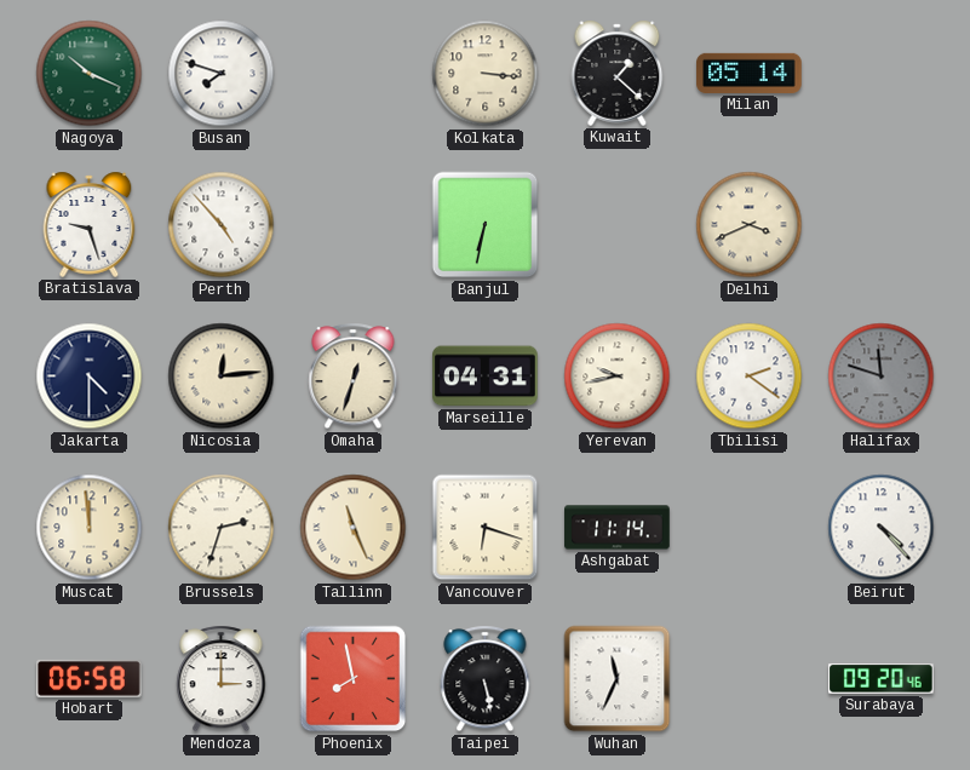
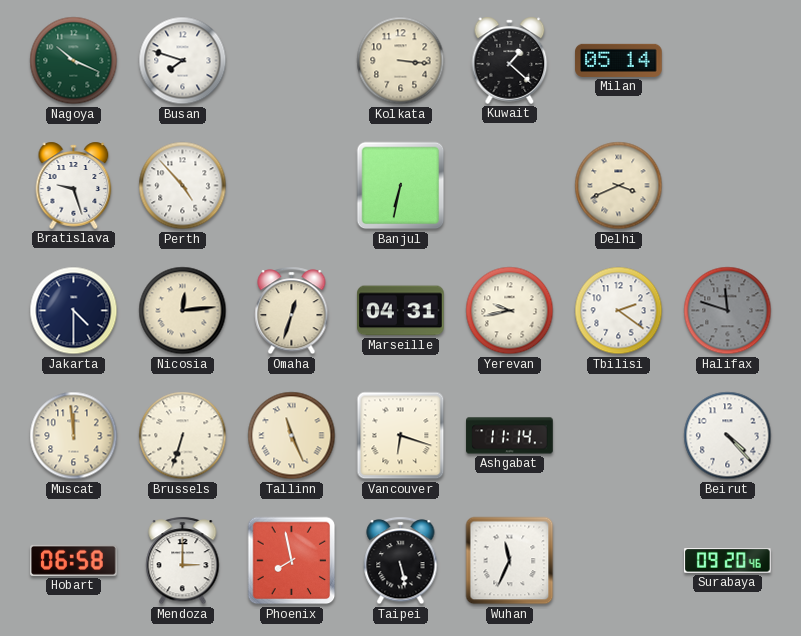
Brussels: 2:33 -> 6:33 (183, 436)
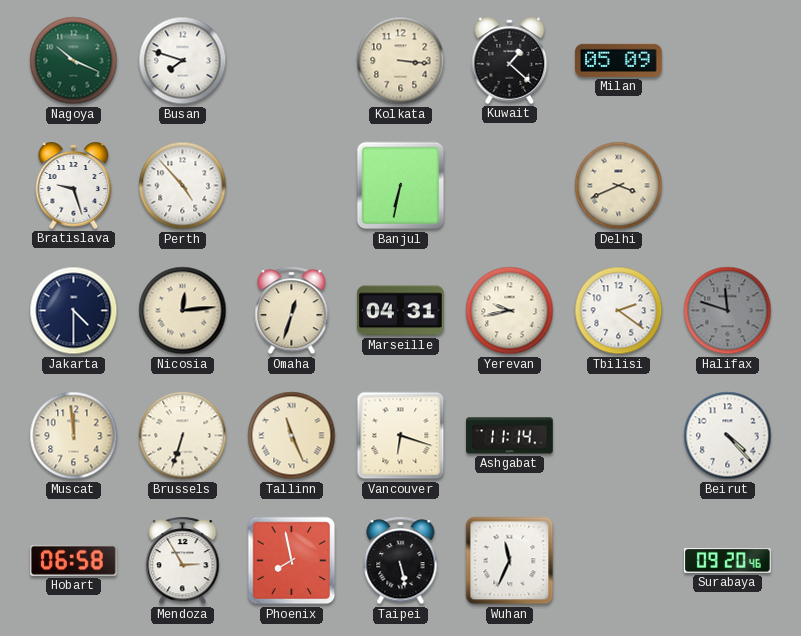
Milan: 05:14 -> 05:09 (619, 60)
Mendoza: 3:00 -> 2:55 (183, 561)
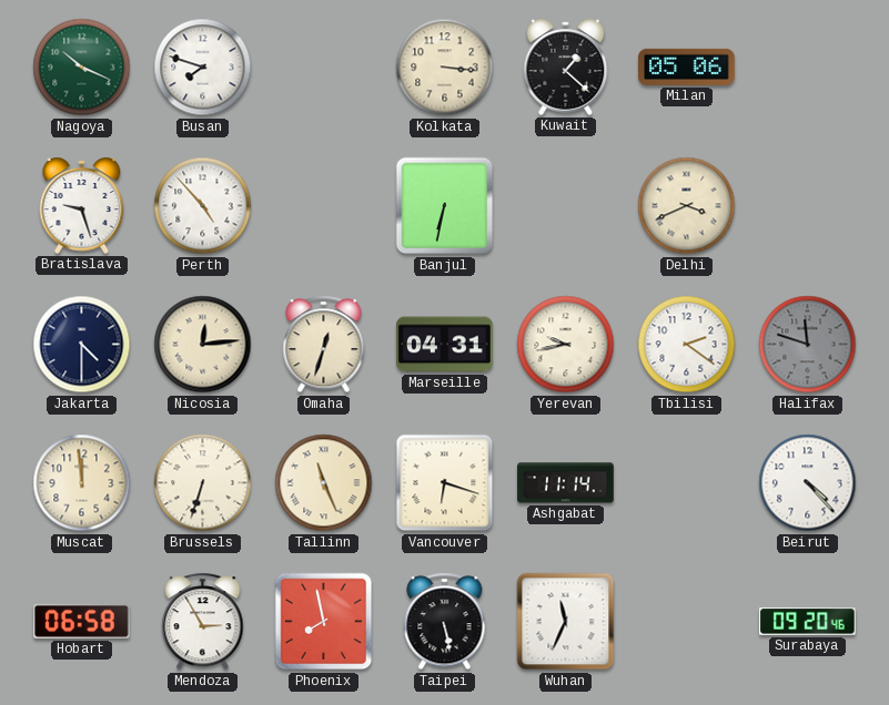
Milan: 05:09 -> 05:06 (687, 67)
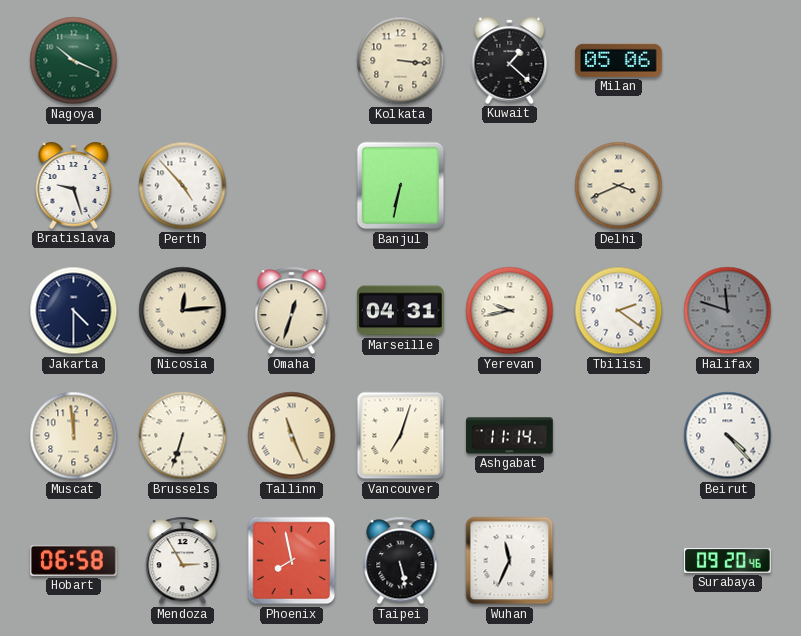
Busan: 7:48 -> none (203, 68)
Vancouver: 6:18 -> 7:03 (401, 436)
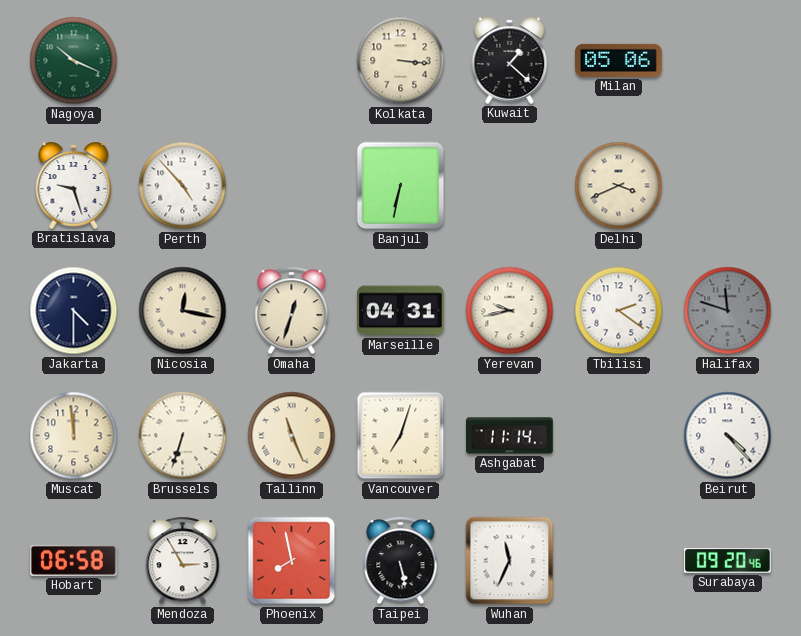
Nicosia: 12:14 -> 12:17 (183, 311)
